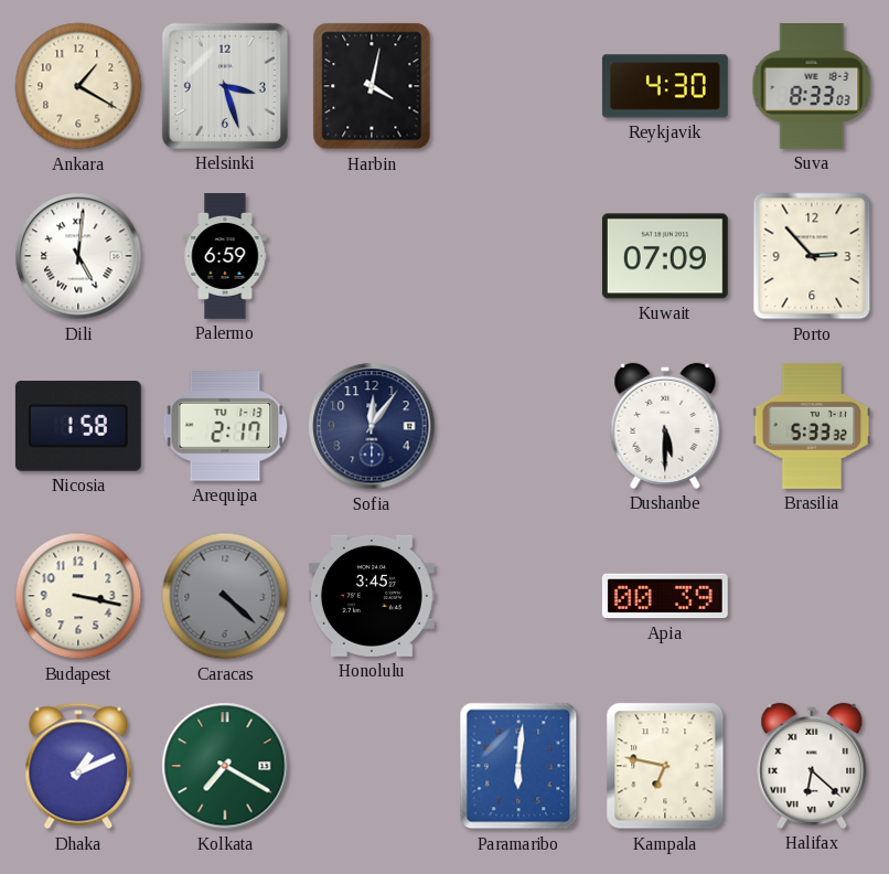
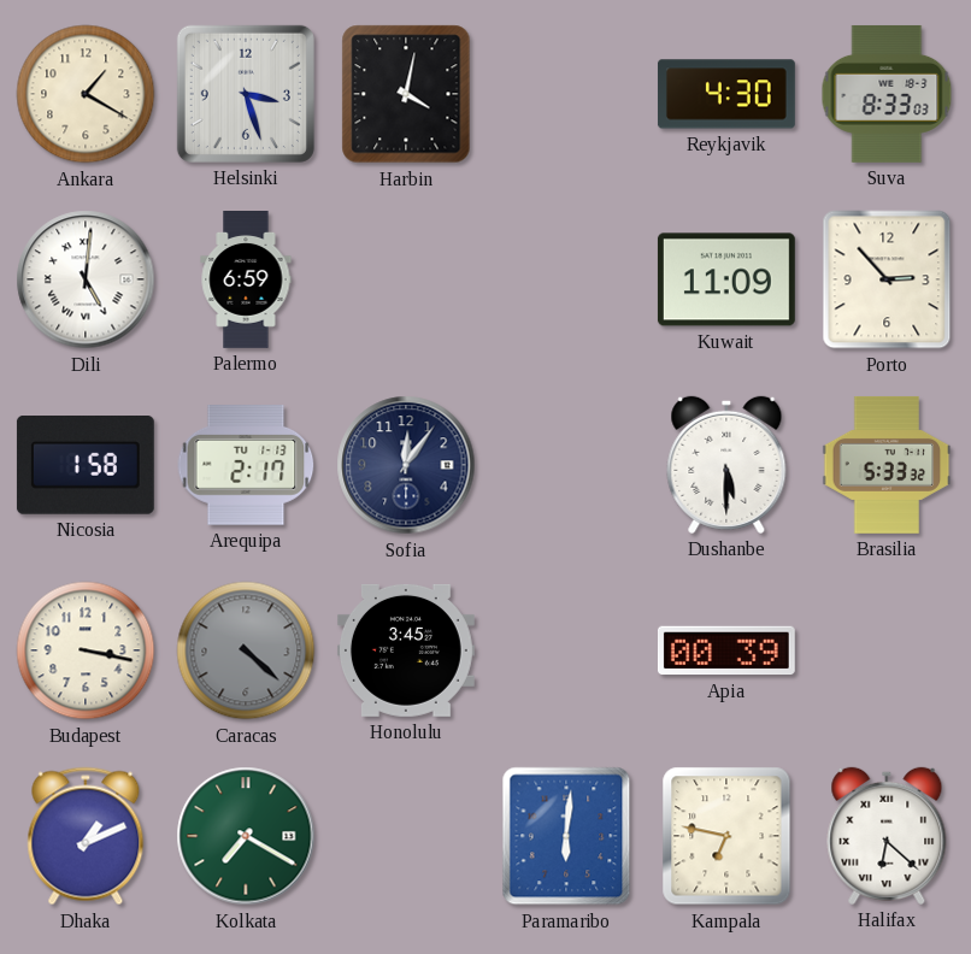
Kuwait: 07:09 -> 11:09 (726, 279)
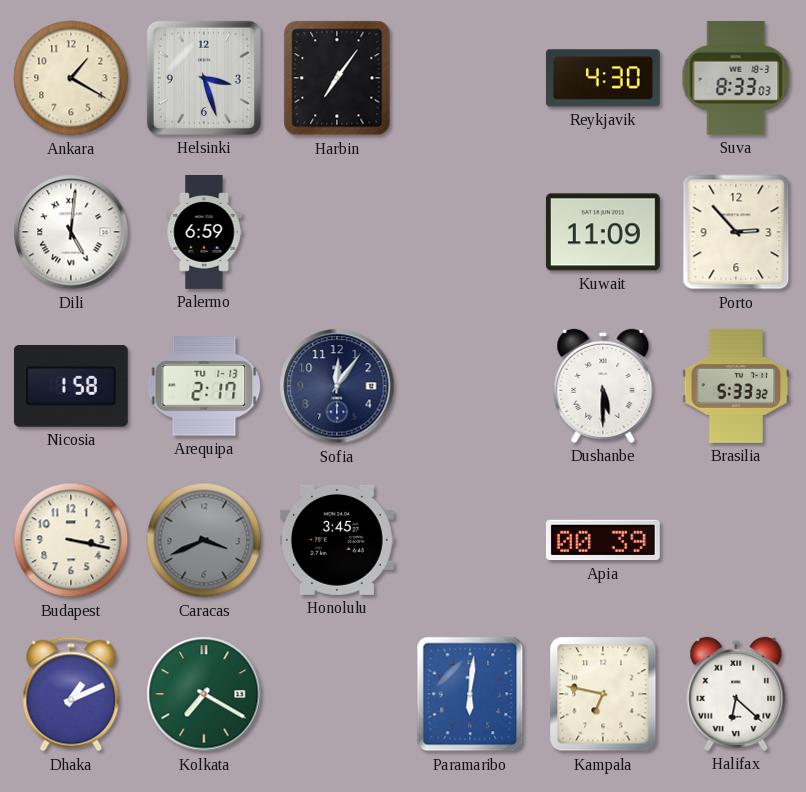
Harbin: 4:02 -> 7:06 (337, 78)
Caracas: 4:22 -> 3:41 (204, 540)
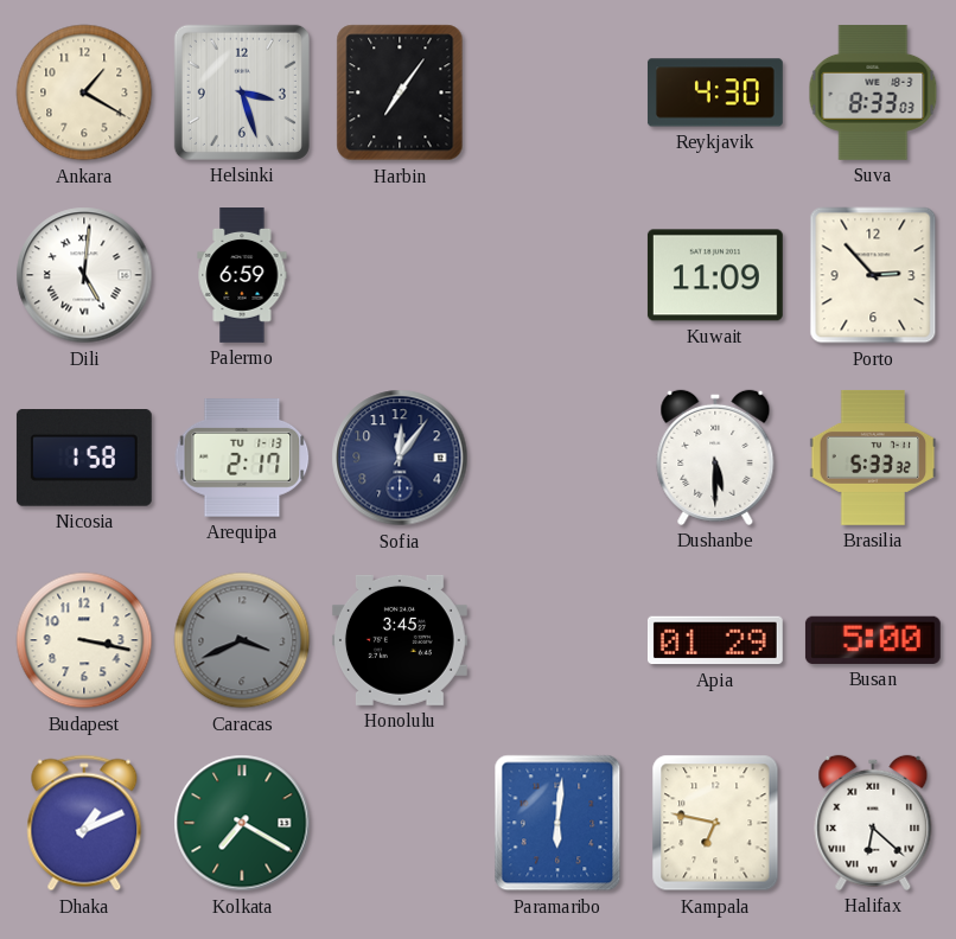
Apia: 00:39 -> 01:29 (715, 640)
Busan: none -> 5:00 (873, 640)
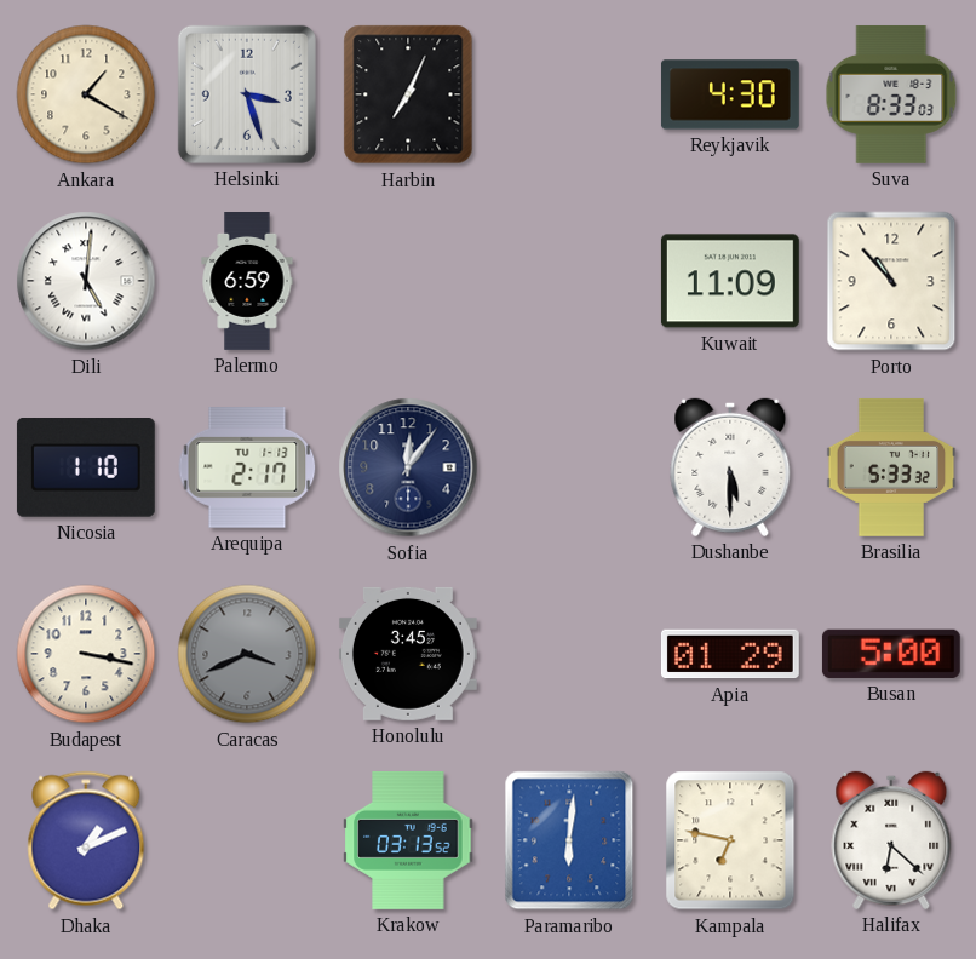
Harbin: 7:06 -> 7:04 (408, 94)
Porto: 2:53 -> 10:53 (891, 281)
Nicosia: 1:58 -> 1:10 (86, 469)
Kolkata: 7:20 -> none (242, 823)
Krakow: none -> 03:13 (408, 840)
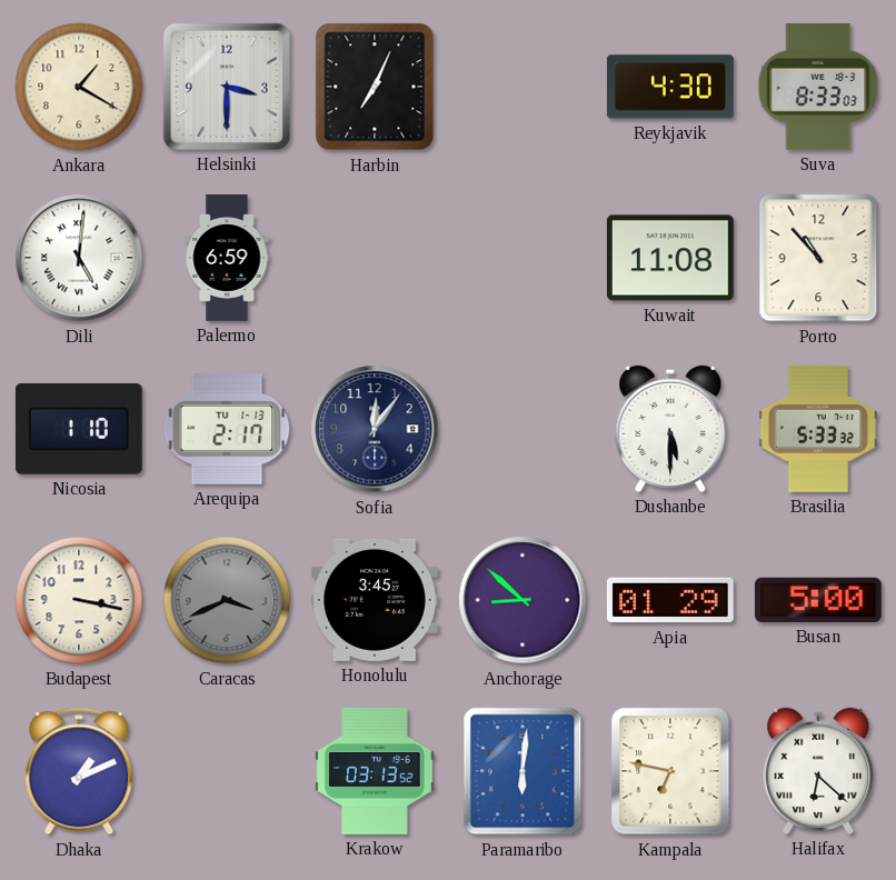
Helsinki: 3:27 -> 3:30 (227, 87)
Kuwait: 11:09 -> 11:08 (670, 258)
Anchorage: none -> 8:52 (522, 600)
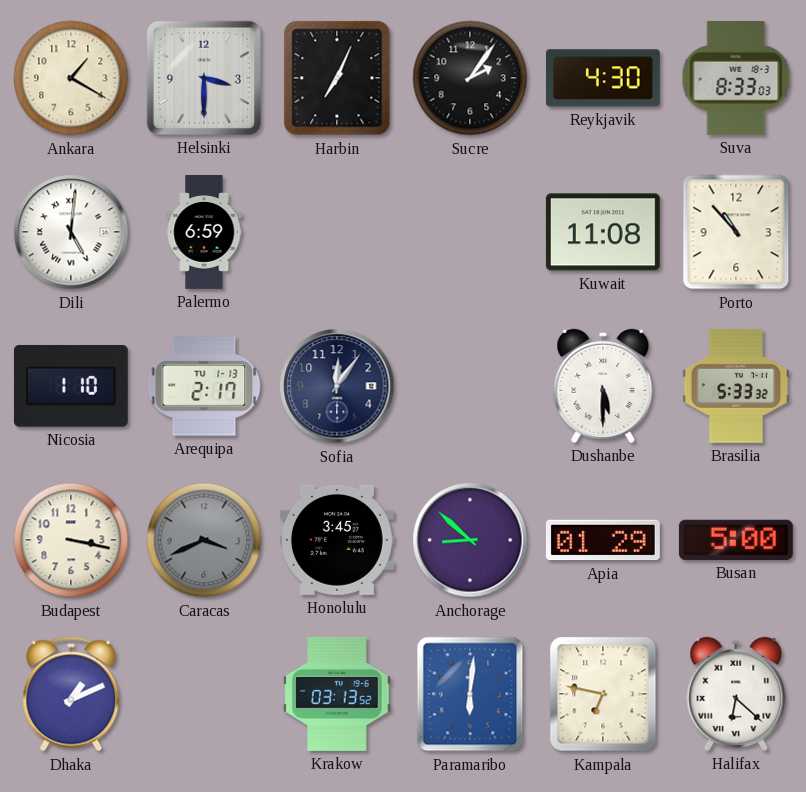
Sucre: none -> 2:06 (470, 78)
